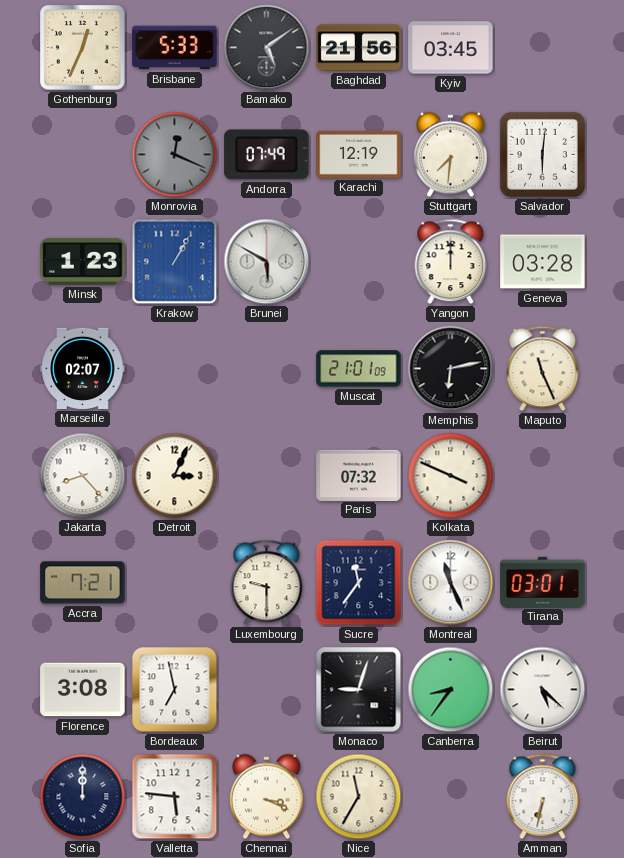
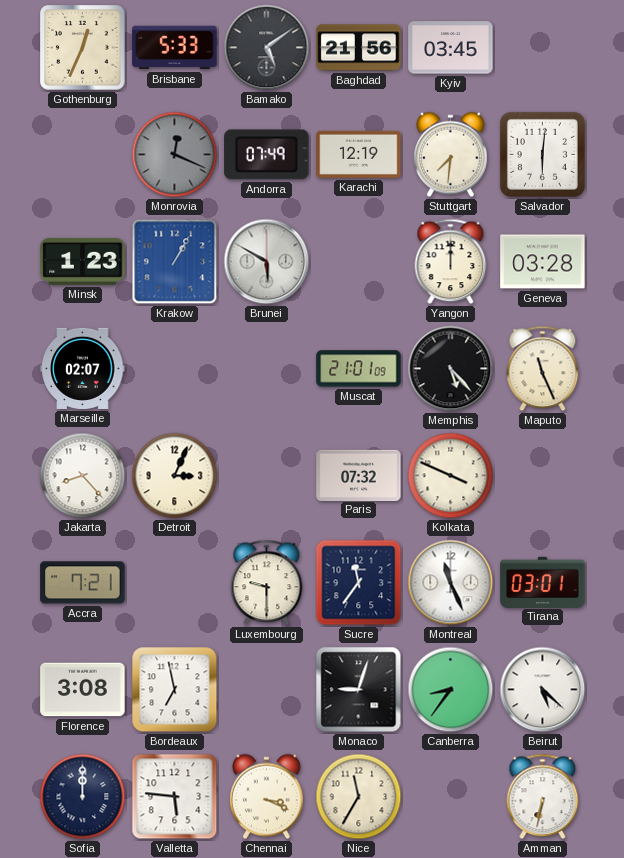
Memphis: 6:13 -> 5:23 (451, 369)
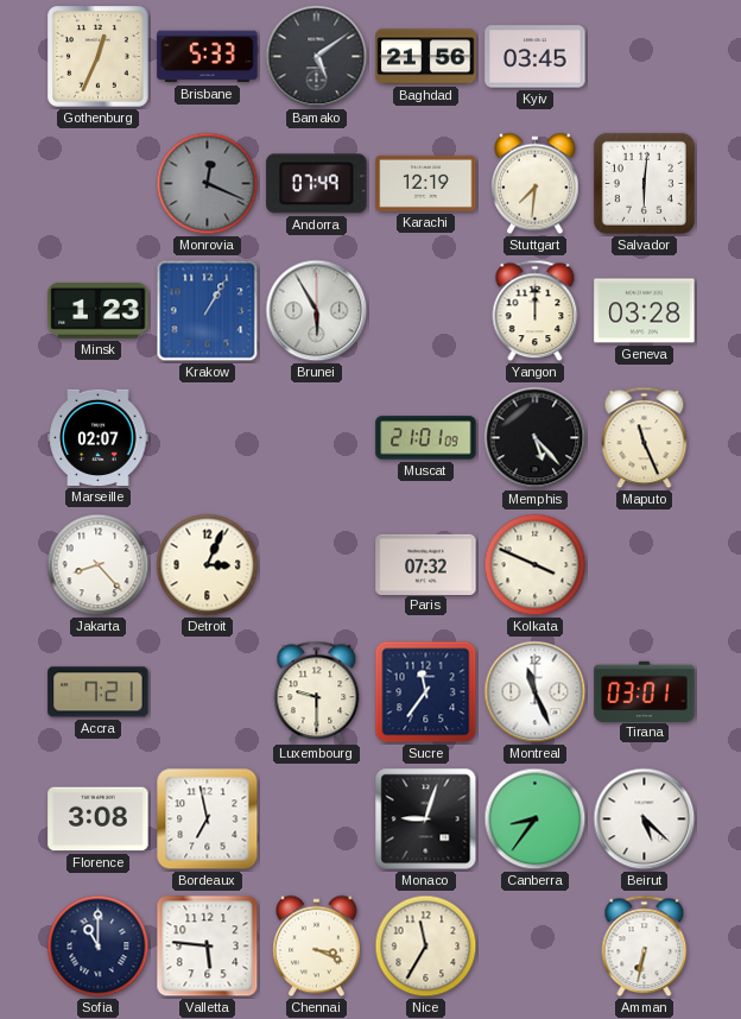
Brunei: 5:50 -> 5:55 (317, 311)
Sofia: 12:00 -> 11:00 (99, 947)
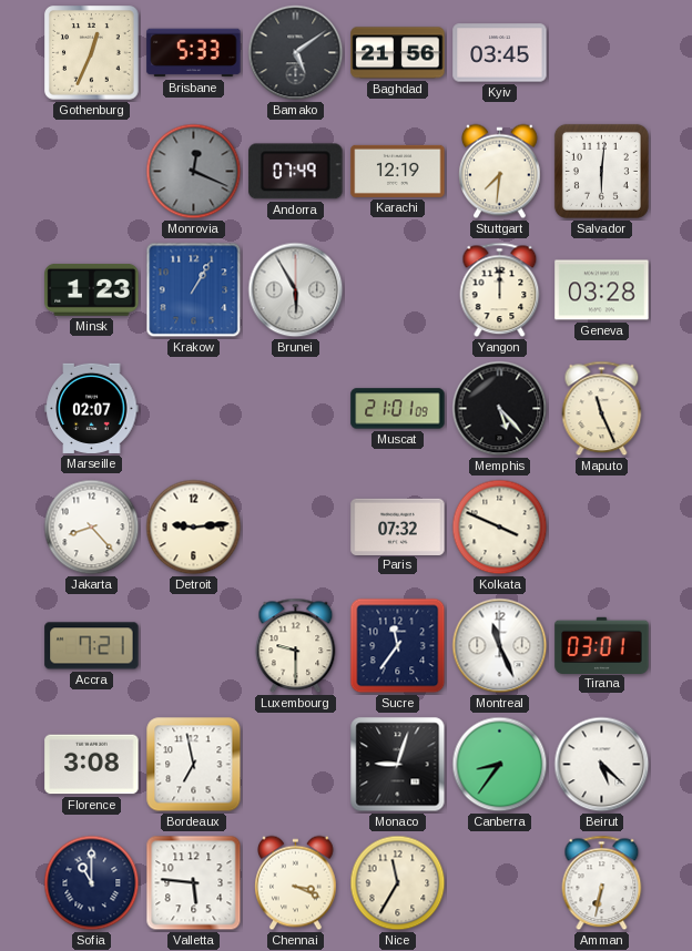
Detroit: 3:04 -> 9:14 (194, 528)
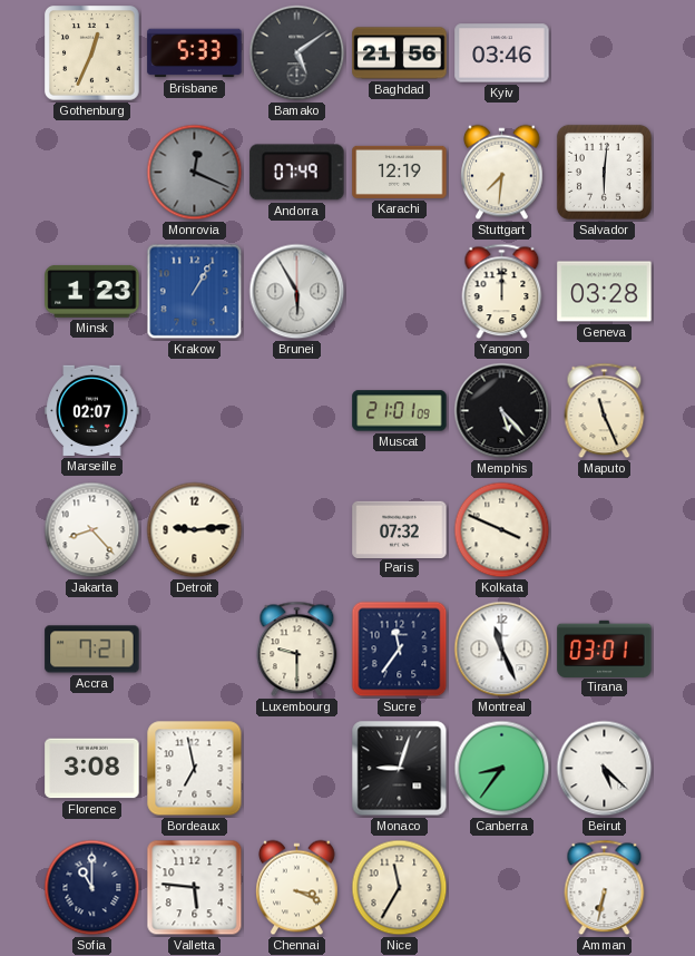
Kyiv: 03:45 -> 03:46 (502, 53)
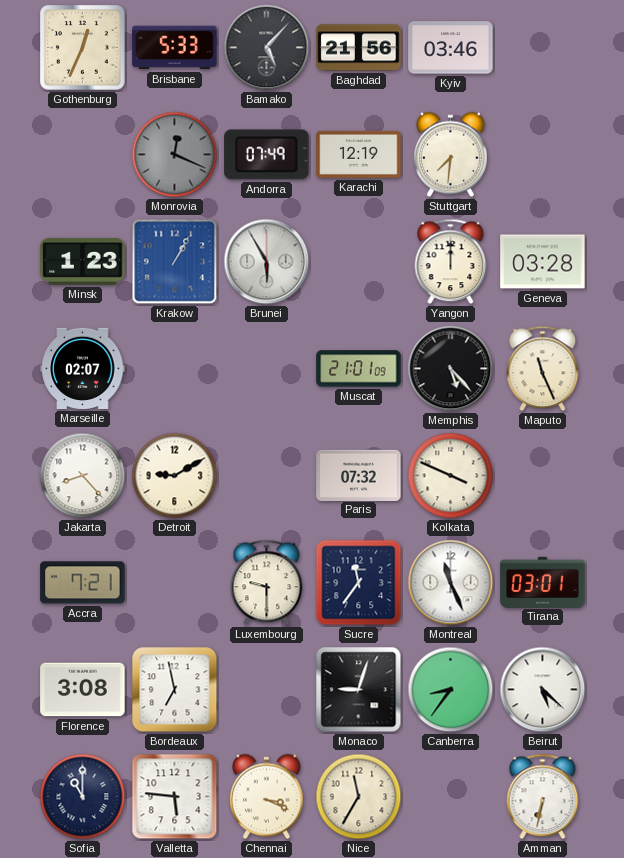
Bamako: 5:09 -> 5:07 (267, 48)
Salvador: 6:01 -> none (604, 172)
Detroit: 9:14 -> 9:10 (175, 476)
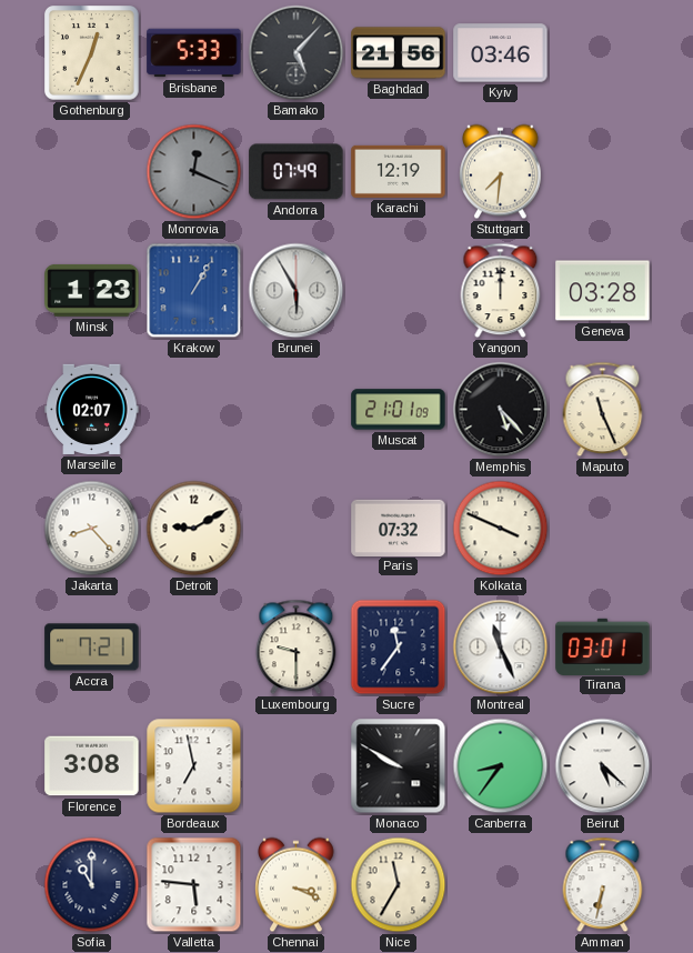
Monaco: 9:03 -> 9:50 (399, 766)
